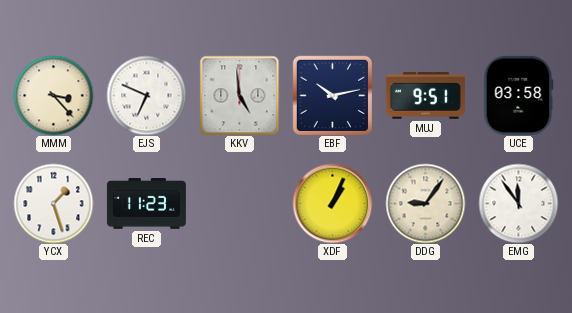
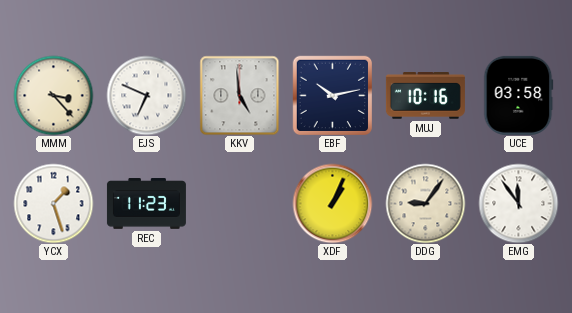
MUJ: 9:51 -> 10:16 (425, 96)
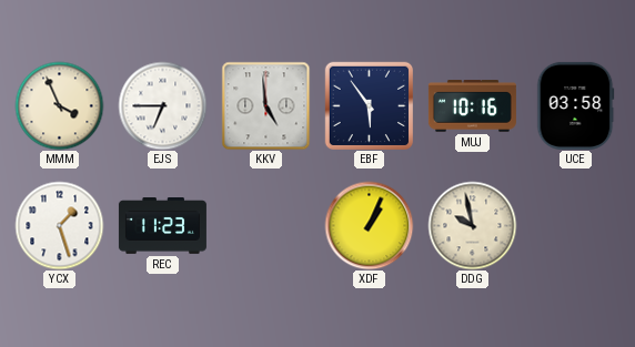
MMM: 3:23 -> 3:56 (59, 105)
EJS: 6:49 -> 6:45 (162, 105)
EBF: 10:13 -> 5:54 (369, 105)
DDG: 9:06 -> 9:58 (472, 225)
EMG: 11:54 -> none (518, 203)
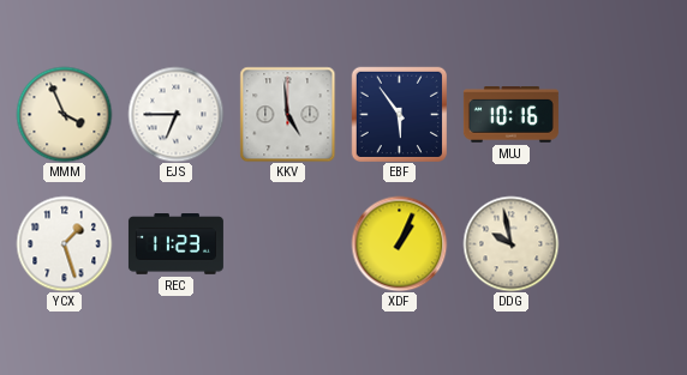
UCE: 03:58 -> none (576, 105)
